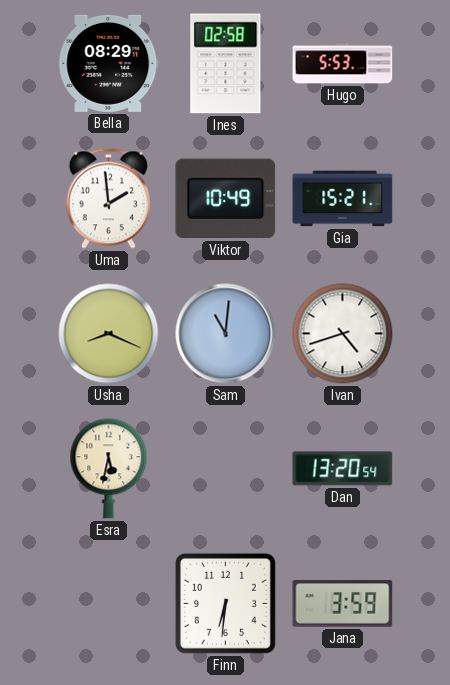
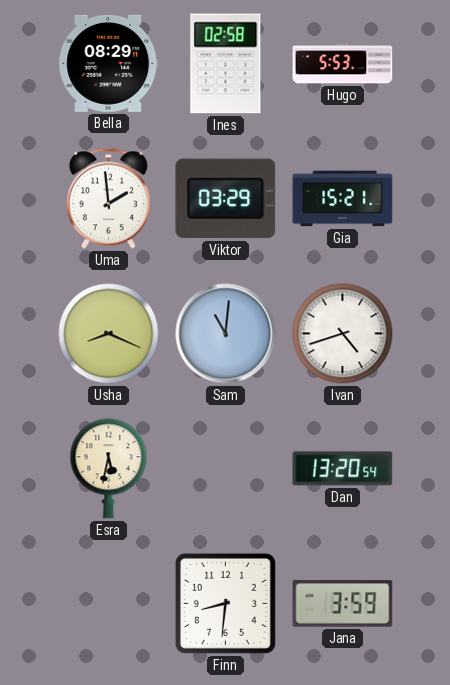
Viktor: 10:49 -> 03:29 (226, 199)
Finn: 6:31 -> 8:31 (225, 603)
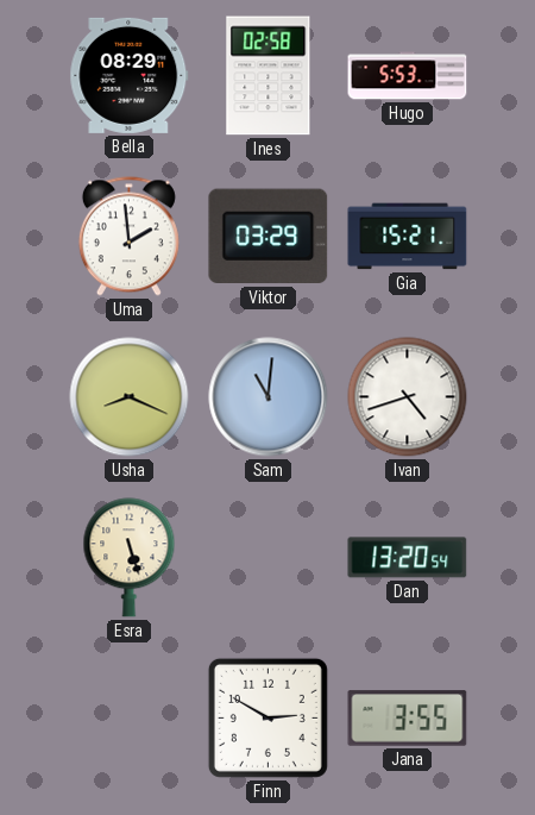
Esra: 5:32 -> 5:27 (130, 558)
Finn: 8:31 -> 2:50 (267, 717)
Jana: 3:59 -> 3:55 (408, 719)
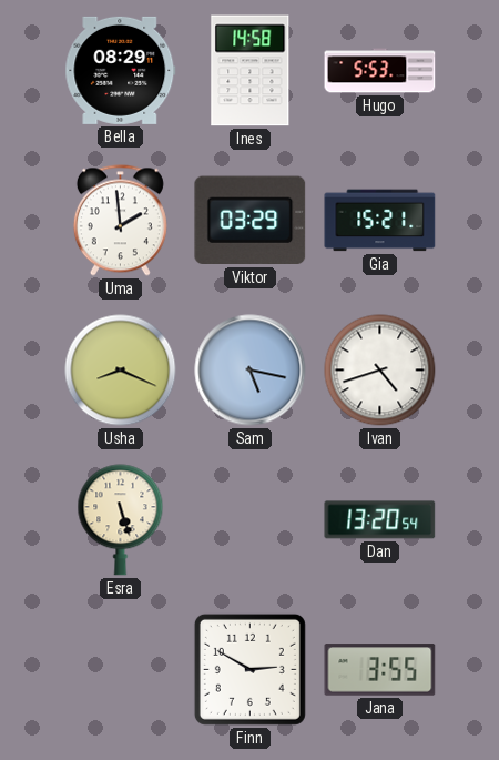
Ines: 02:58 -> 14:58 (251, 71)
Sam: 11:01 -> 5:17 (251, 371)
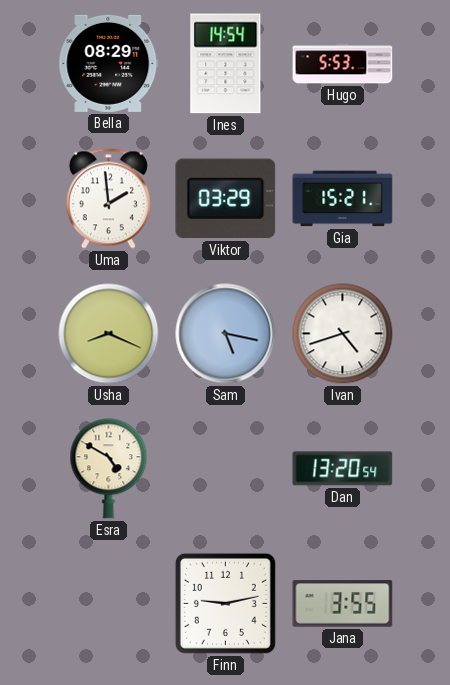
Ines: 14:58 -> 14:54 (226, 64)
Esra: 5:27 -> 4:50 (109, 469)
Finn: 2:50 -> 9:13 (225, 603)
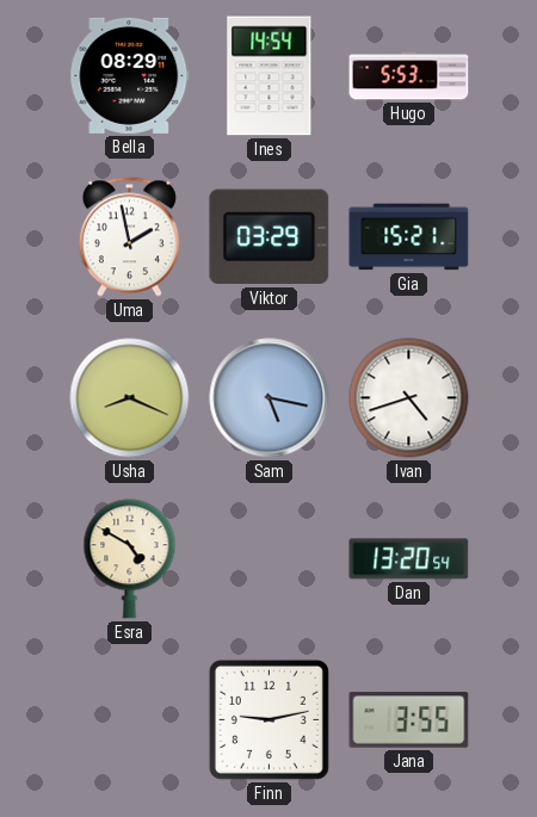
Uma: 1:59 -> 1:58 (129, 237)
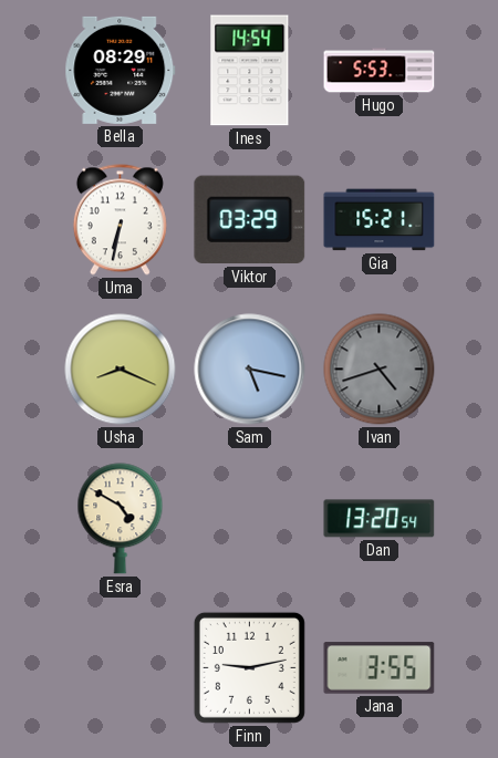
Uma: 1:58 -> 6:32 (120, 220)
Ivan dial: white -> grey (380, 370)
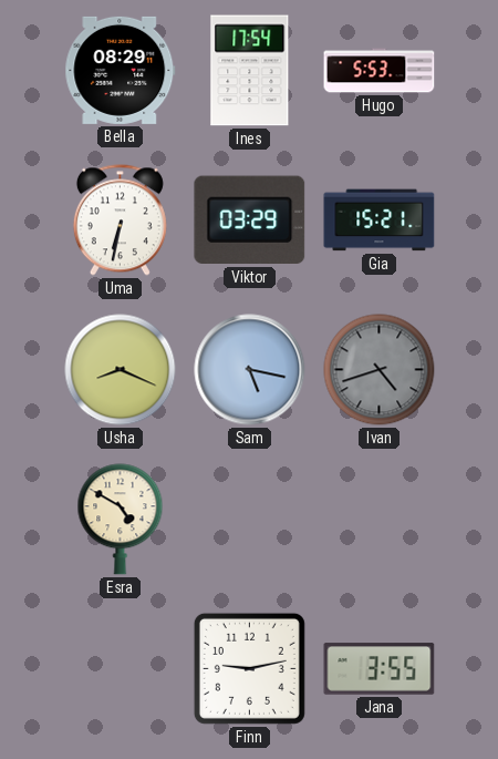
Ines: 14:54 -> 17:54 (250, 71)
Dan: 13:20 -> none (380, 519)
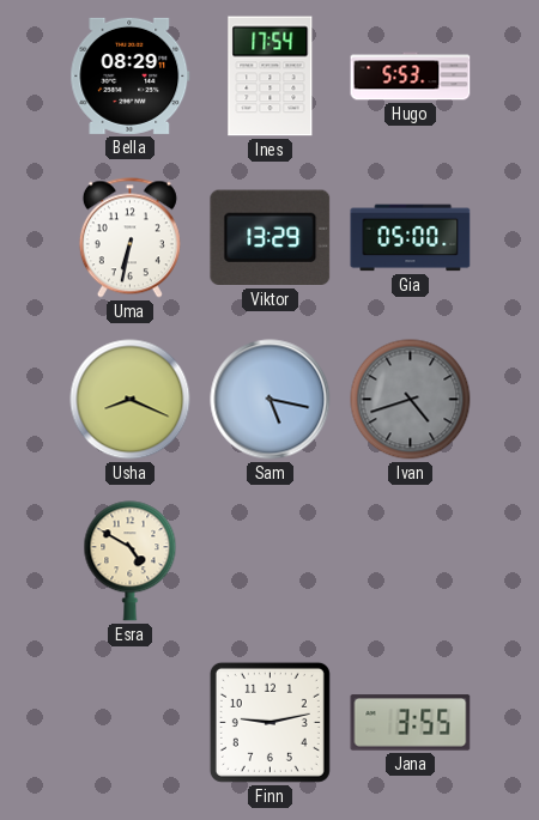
Viktor: 03:29 -> 13:29 (271, 238)
Gia: 15:21 -> 05:00 (411, 238)
